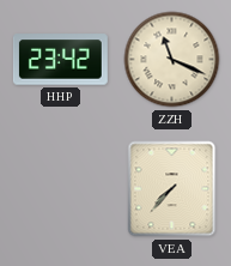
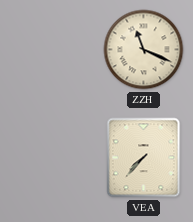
HHP: 23:42 -> none (60, 60)
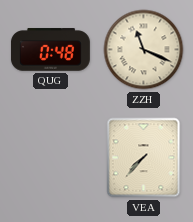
QUG: none -> 0:48 (50, 50)
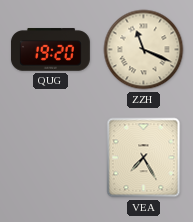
QUG: 0:48 -> 19:20 (50, 50)
VEA: 7:37 -> 7:25 (144, 158)
